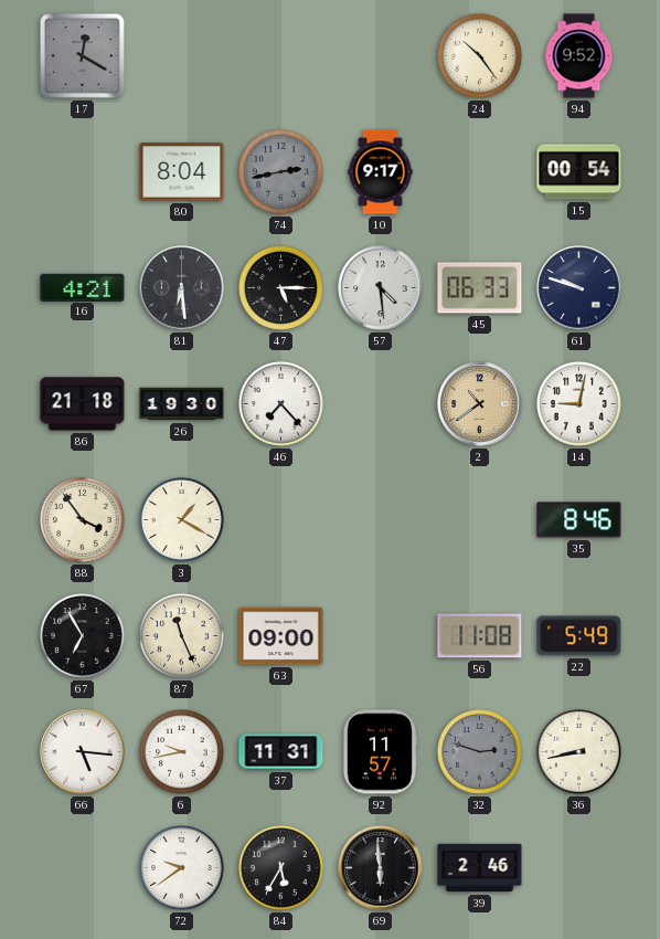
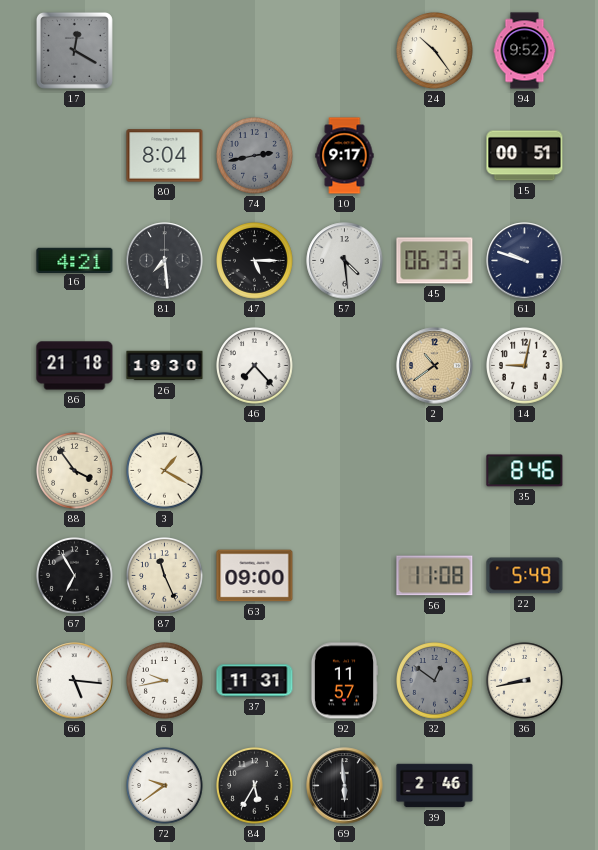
15: 00:54 -> 00:51 (525, 156)
81: 6:29 -> 7:29 (165, 261)
32: 2:48 -> 12:51 (435, 681)
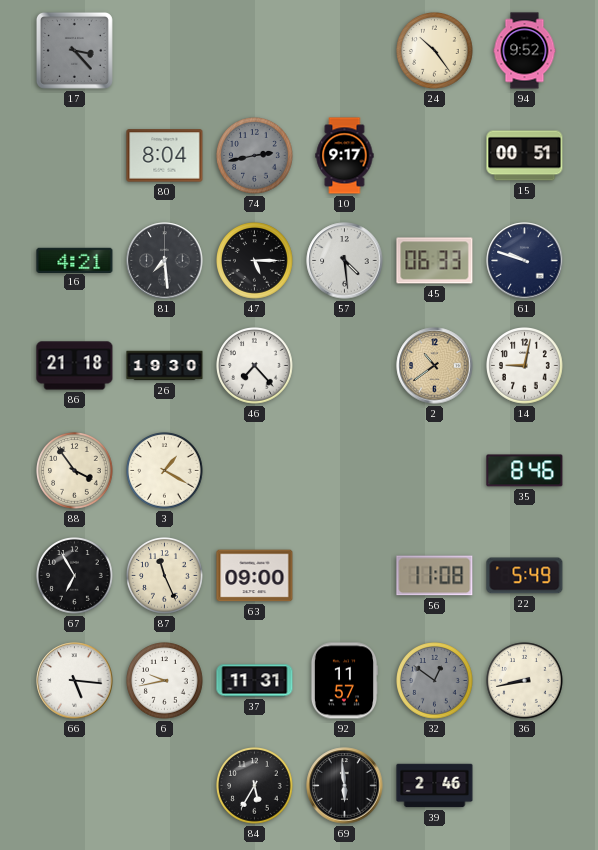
17: 12:20 -> 3:23 (74, 50)
72: 9:39 -> none (165, 786)
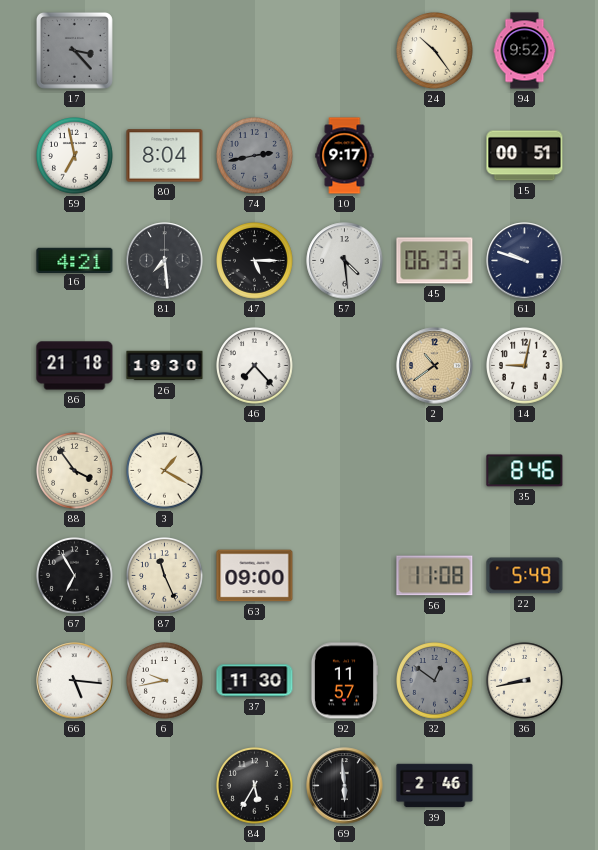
59: none -> 6:58 (75, 156)
37: 11:31 -> 11:30 (255, 681)
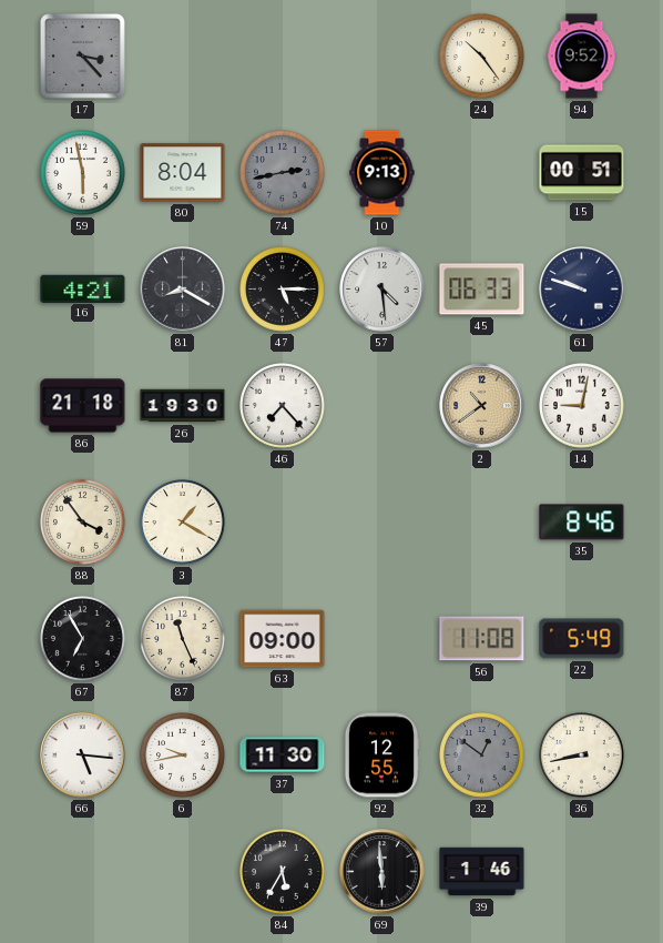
59: 6:58 -> 5:58 (83, 173)
10: 9:17 -> 9:13 (382, 173)
81: 7:29 -> 8:20 (183, 290)
92: 11:57 -> 12:55 (380, 756)
39: 2:46 -> 1:46 (482, 872)
